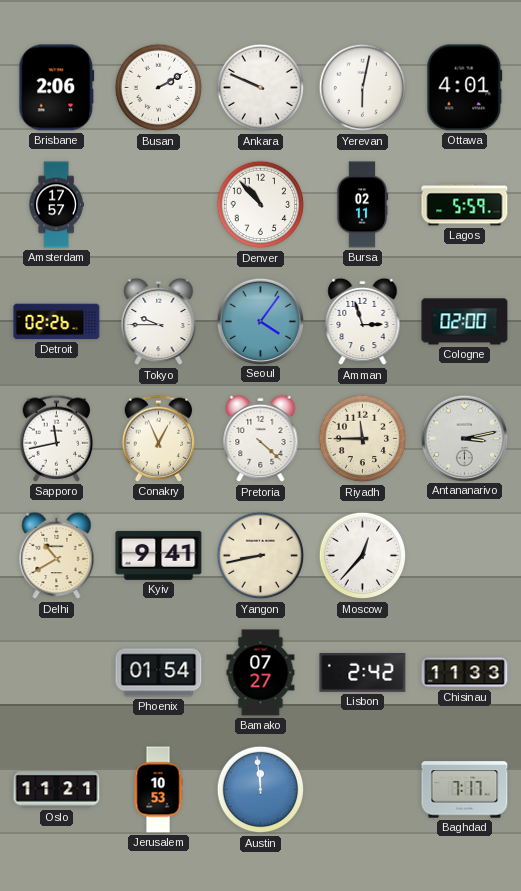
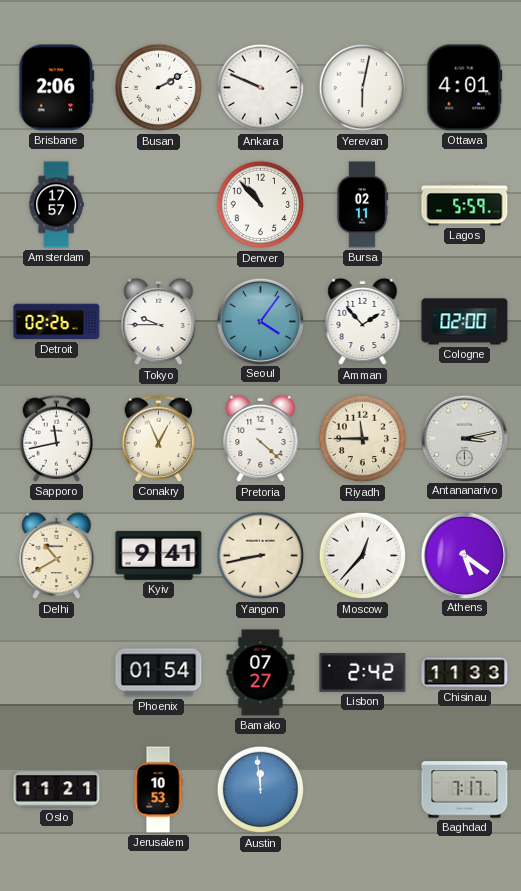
Amman: 2:57 -> 1:53 (363, 322)
Athens: none -> 5:21 (464, 555)
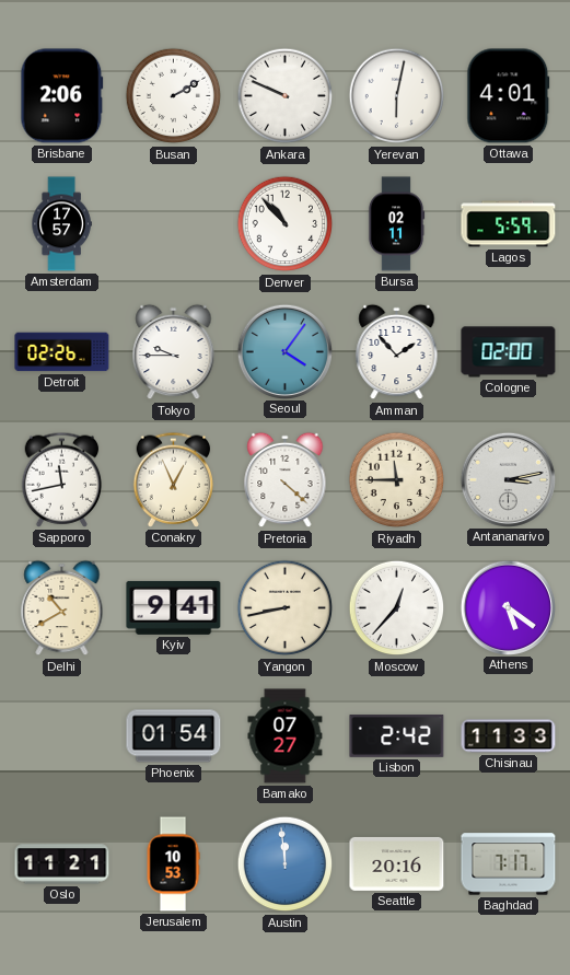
Seattle: none -> 20:16 (397, 863)
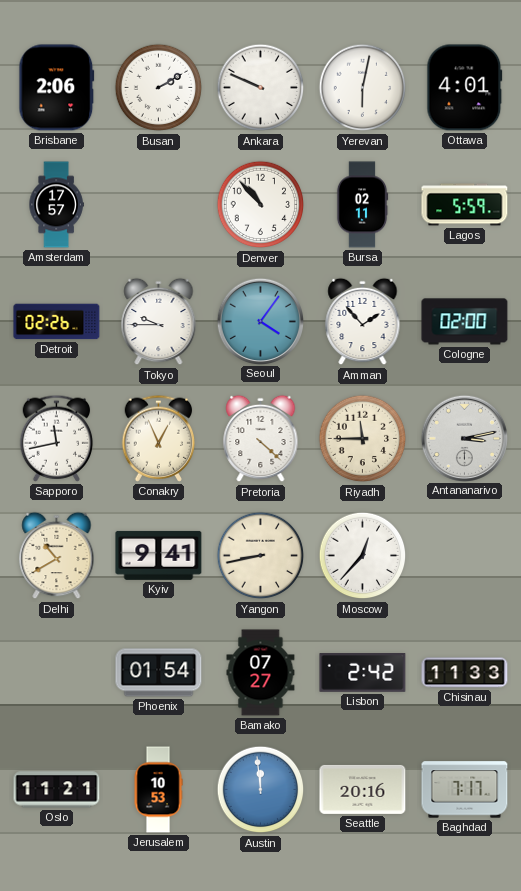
Athens: 5:21 -> none (508, 607)
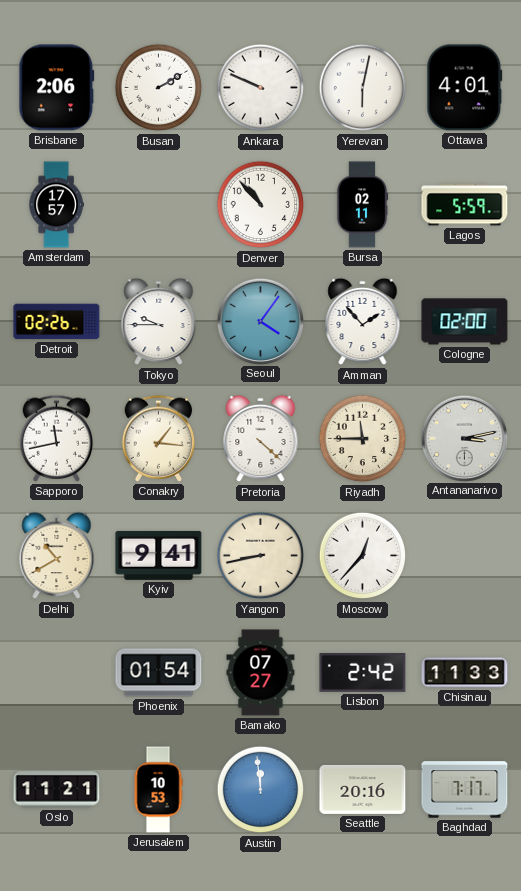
Conakry: 12:56 -> 1:16 (159, 438)
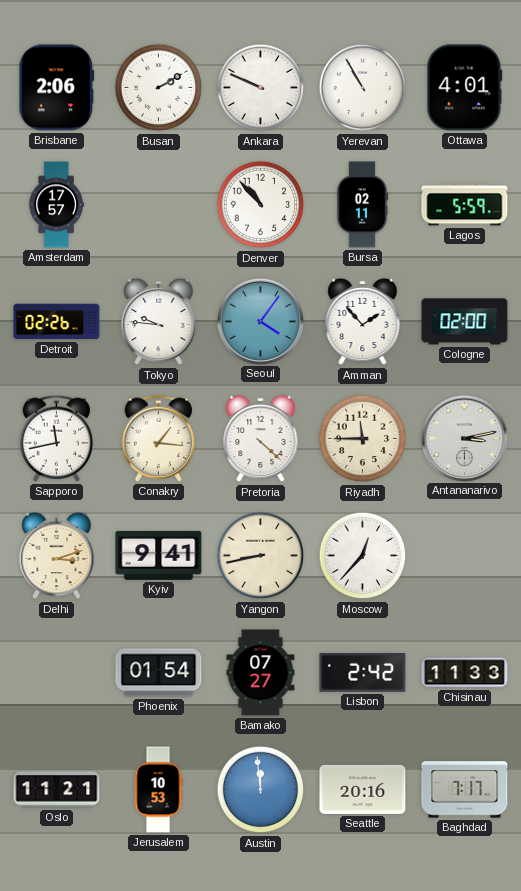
Yerevan: 6:02 -> 10:55 (363, 88)
Tokyo: 9:45 -> 9:46 (159, 322)
Delhi: 10:40 -> 3:12 (57, 556)
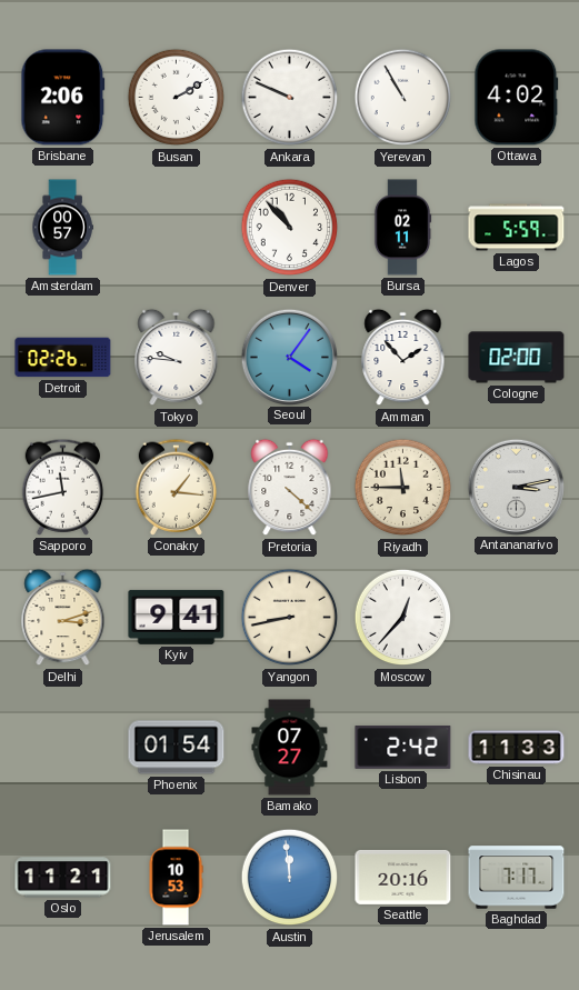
Ottawa: 4:01 -> 4:02 (517, 98)
Amsterdam: 17:57 -> 00:57 (62, 228)
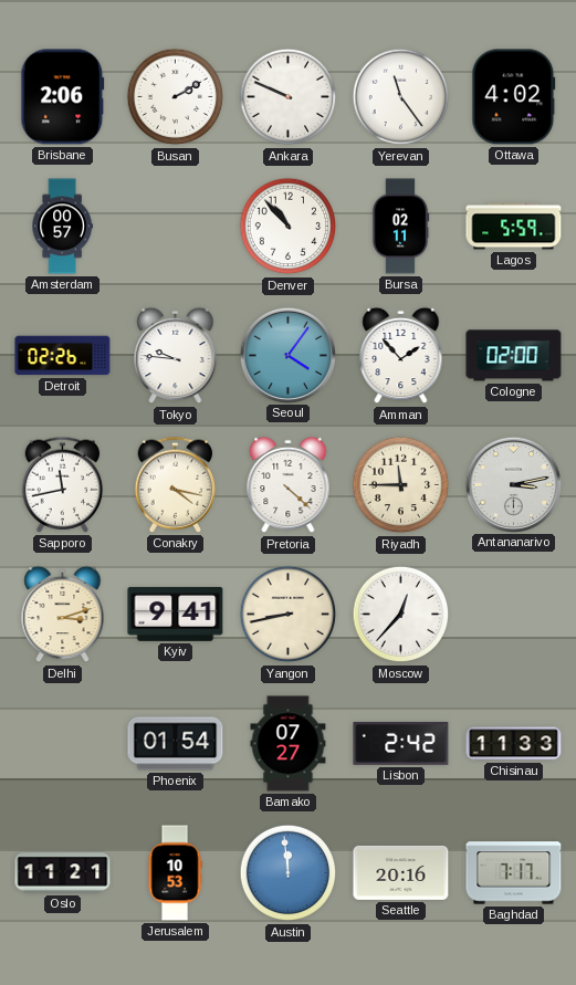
Yerevan: 10:55 -> 11:24 (401, 97)
Conakry: 1:16 -> 4:17 (176, 484)
